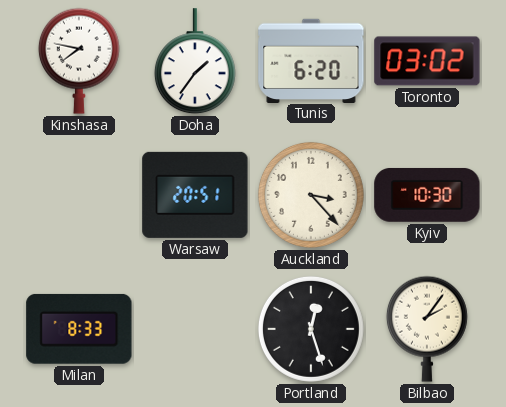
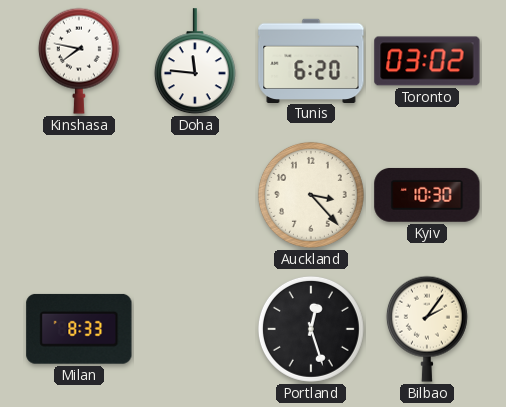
Doha: 1:36 -> 11:46 (195, 62)
Warsaw: 20:51 -> none (195, 195)
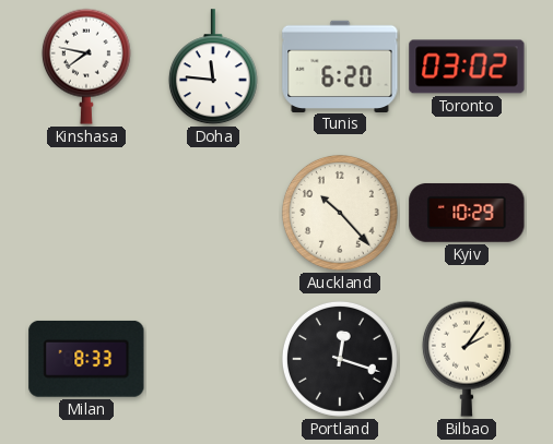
Auckland: 3:23 -> 10:23 (340, 213)
Kyiv: 10:30 -> 10:29 (467, 213)
Portland: 12:27 -> 12:18 (340, 359)
